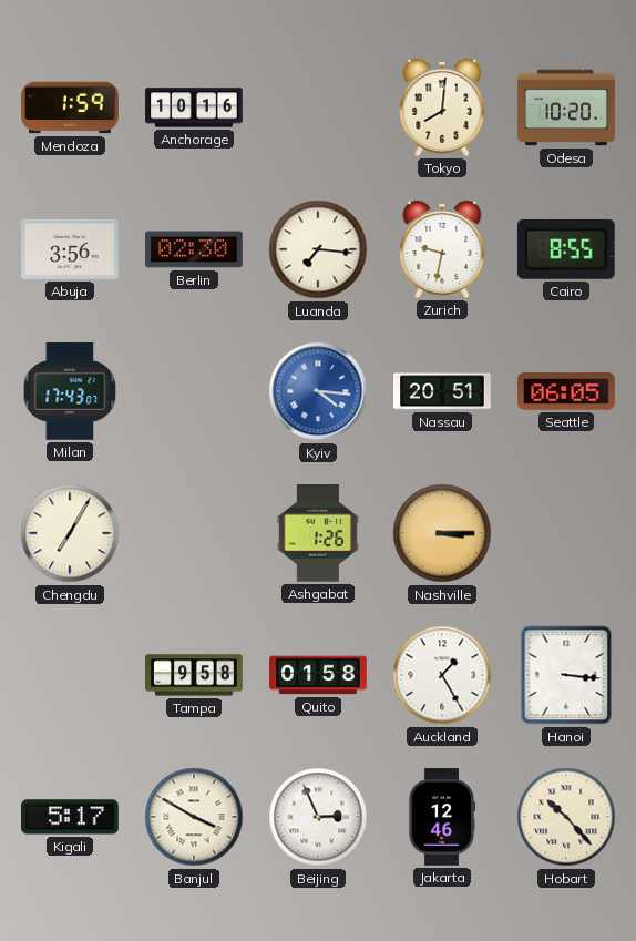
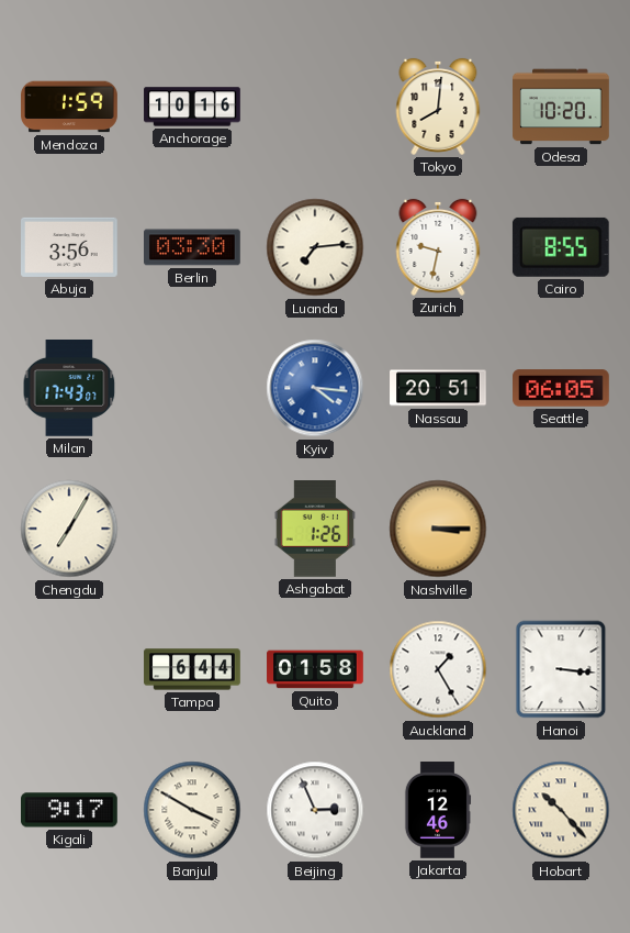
Berlin: 02:30 -> 03:30 (193, 247)
Luanda: 7:16 -> 7:14 (315, 247)
Tampa: 9:58 -> 6:44 (192, 669)
Kigali: 5:17 -> 9:17 (70, 810)
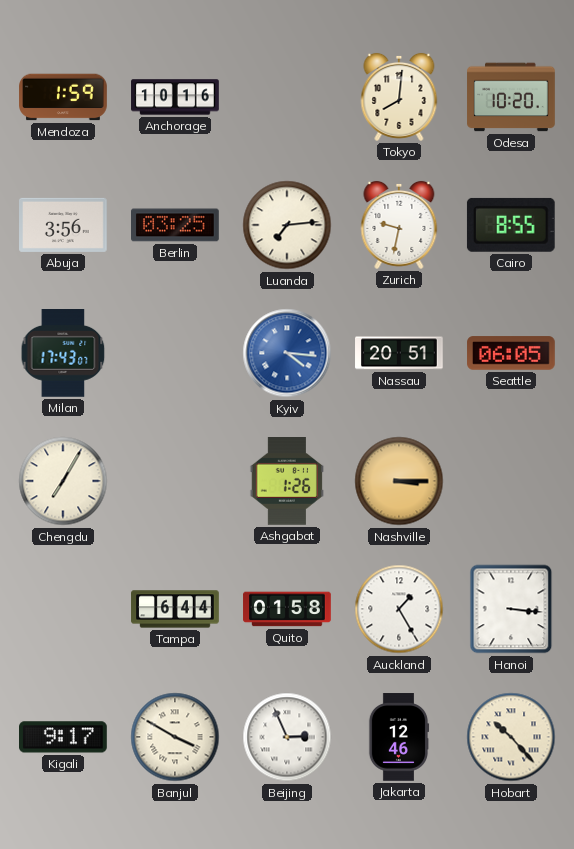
Berlin: 03:30 -> 03:25 (176, 225)
